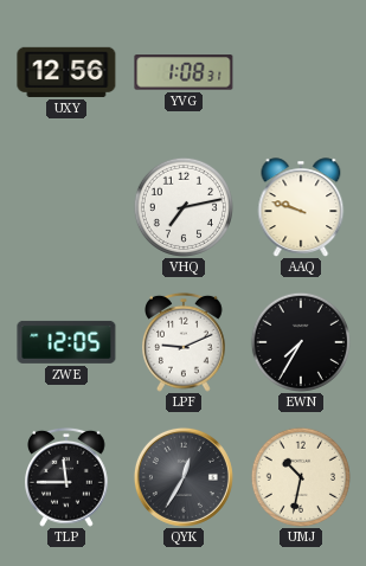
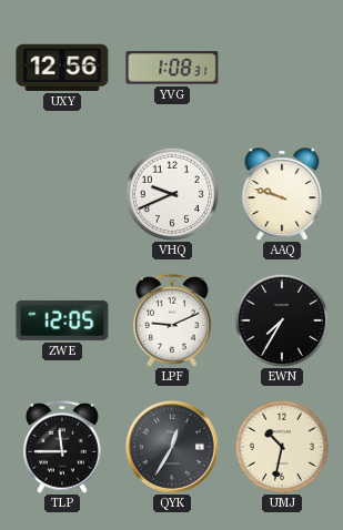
VHQ: 7:13 -> 9:41 (172, 194)
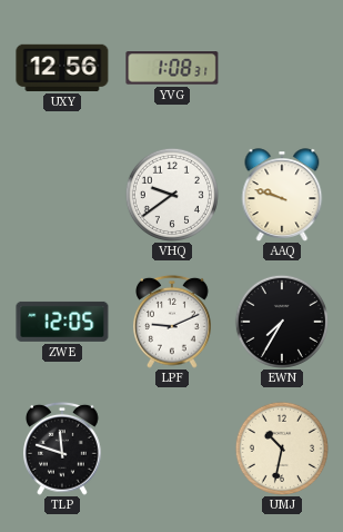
VHQ: 9:41 -> 9:39 (172, 195)
TLP: 11:45 -> 11:48 (63, 449)
QYK: 12:35 -> none (172, 447)
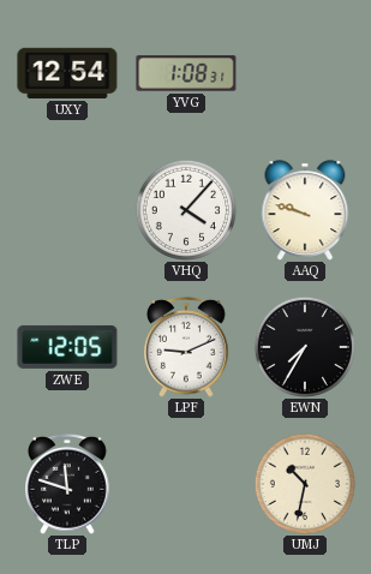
UXY: 12:56 -> 12:54 (67, 73)
VHQ: 9:39 -> 4:07 (186, 210)
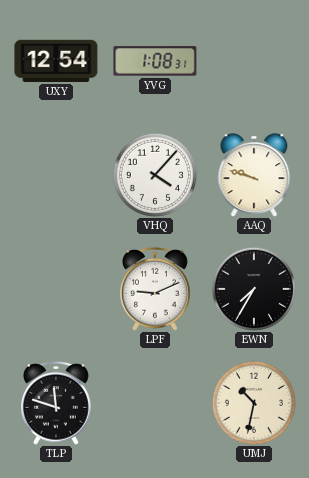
ZWE: 12:05 -> none (67, 347)
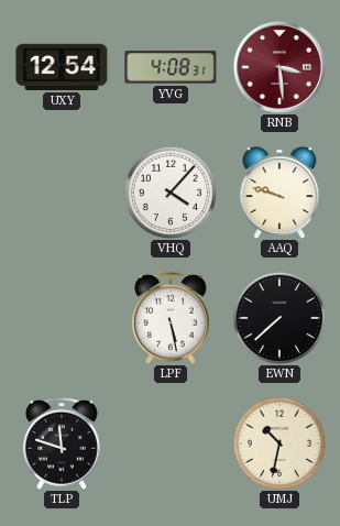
YVG: 1:08 -> 4:08 (171, 67)
RNB: none -> 3:29 (279, 67)
LPF: 9:11 -> 5:28 (172, 318)
EWN: 7:35 -> 7:38 (279, 318)
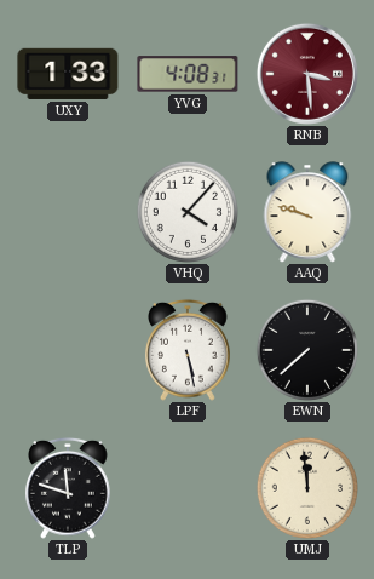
UXY: 12:54 -> 1:33 (68, 74)
UMJ: 10:32 -> 11:59 (307, 488)
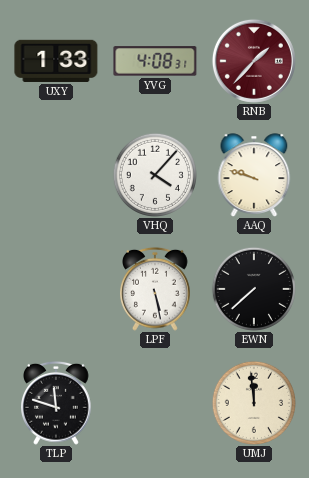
RNB: 3:29 -> 1:37 (254, 61)
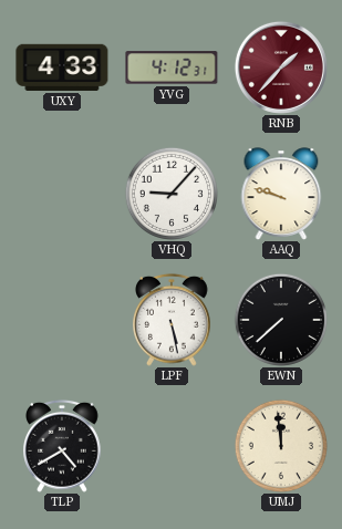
UXY: 1:33 -> 4:33 (62, 68)
YVG: 4:08 -> 4:12 (172, 68)
VHQ: 4:07 -> 9:07 (172, 194)
TLP: 11:48 -> 4:40 (63, 446)
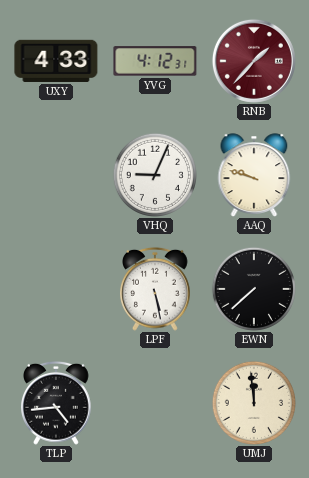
VHQ: 9:07 -> 9:04 (155, 175)
TLP: 4:40 -> 4:44 (57, 403)
